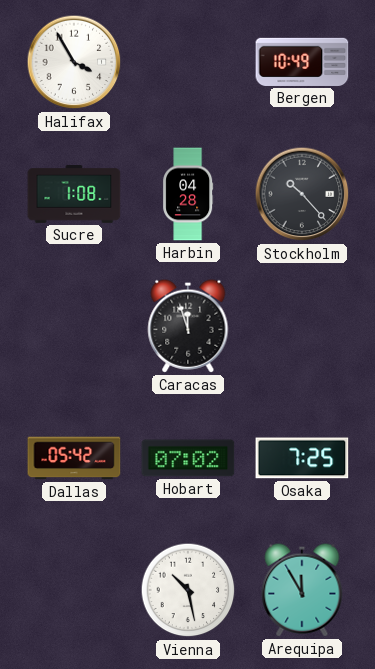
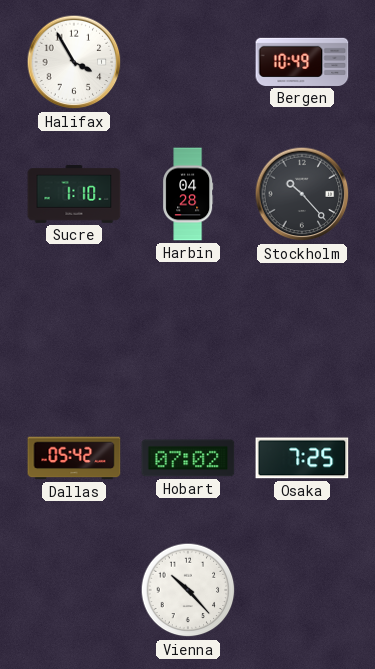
Sucre: 1:08 -> 1:10 (74, 194)
Caracas: 11:57 -> none (188, 326)
Vienna: 10:28 -> 10:23 (188, 590)
Arequipa: 11:55 -> none (302, 590)
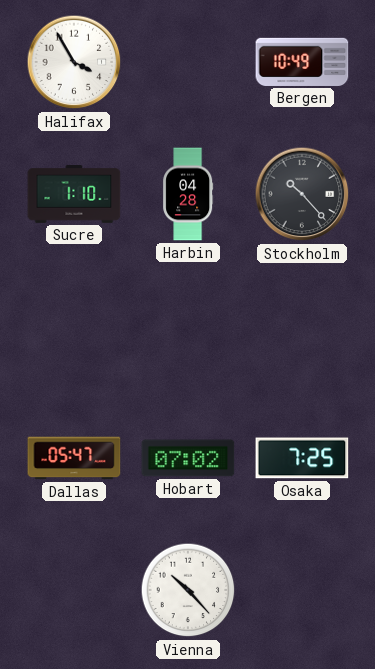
Dallas: 05:42 -> 05:47 (74, 458)
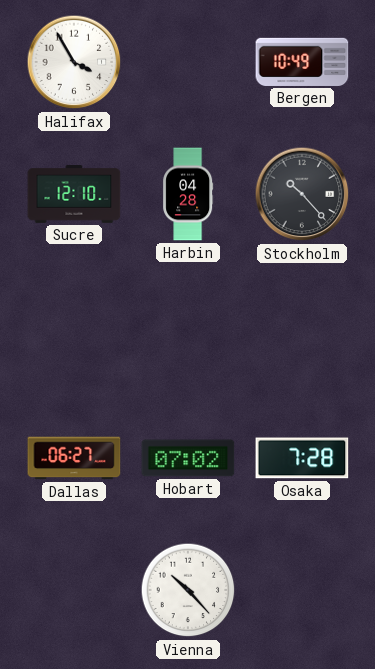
Sucre: 1:10 -> 12:10 (74, 194)
Dallas: 05:47 -> 06:27 (74, 458)
Osaka: 7:25 -> 7:28 (302, 458)
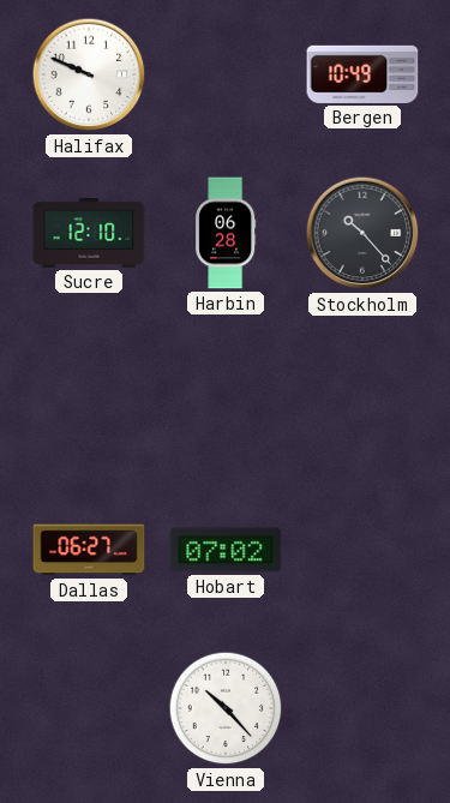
Halifax: 3:55 -> 9:49 (89, 74)
Harbin: 04:28 -> 06:28 (226, 233)
Osaka: 7:28 -> none (302, 458)
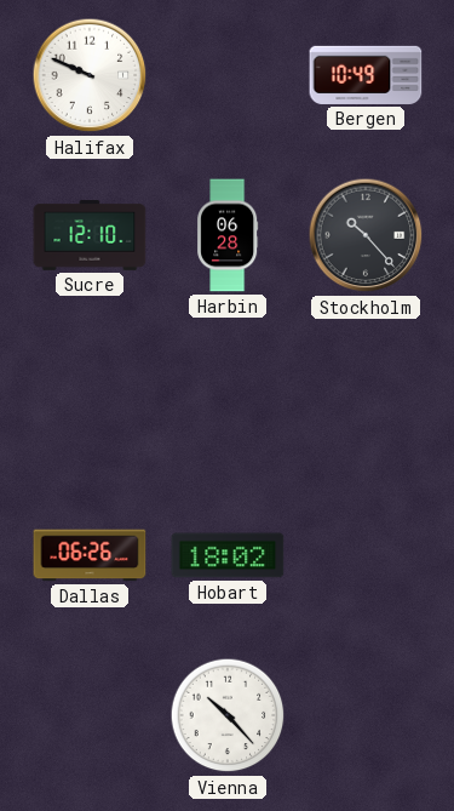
Dallas: 06:27 -> 06:26 (90, 555)
Hobart: 07:02 -> 18:02 (228, 555)
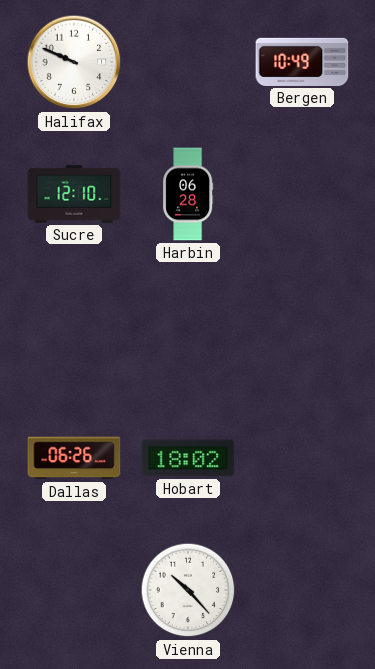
Stockholm: 10:23 -> none (366, 235)
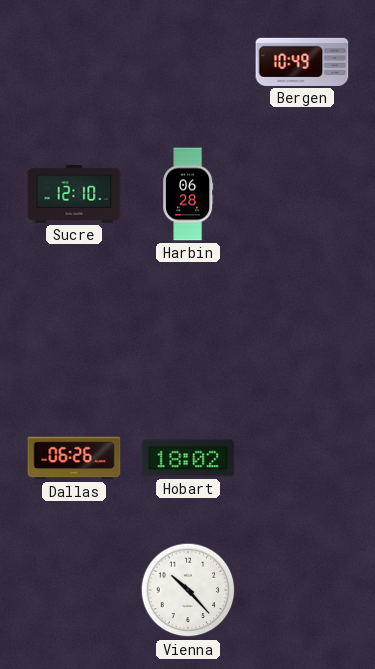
Halifax: 9:49 -> none (74, 62)
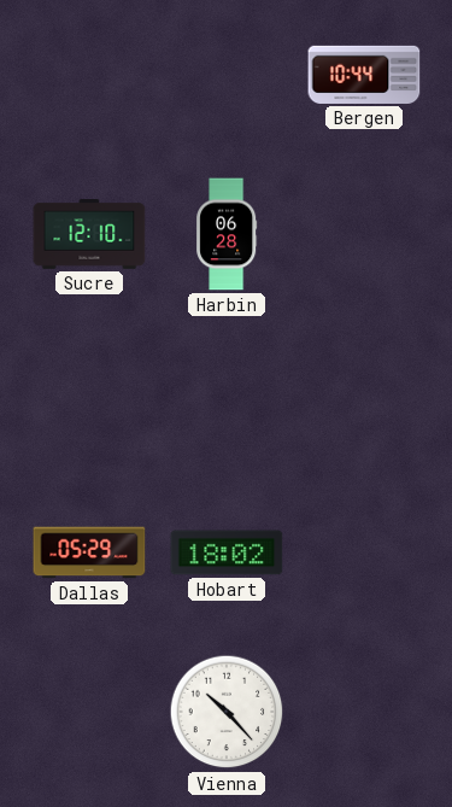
Bergen: 10:49 -> 10:44 (364, 75)
Dallas: 06:26 -> 05:29 (89, 552)
